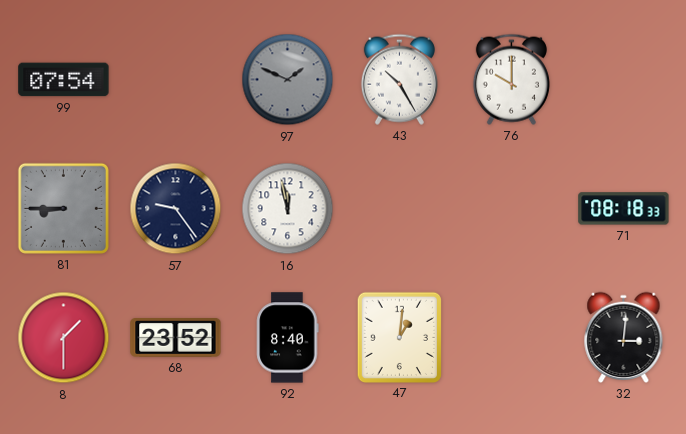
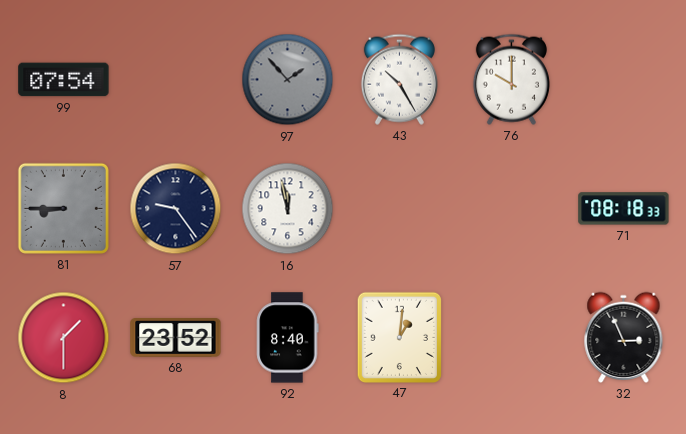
97: 1:49 -> 1:53 (288, 80)
32: 3:01 -> 2:56 (624, 337)
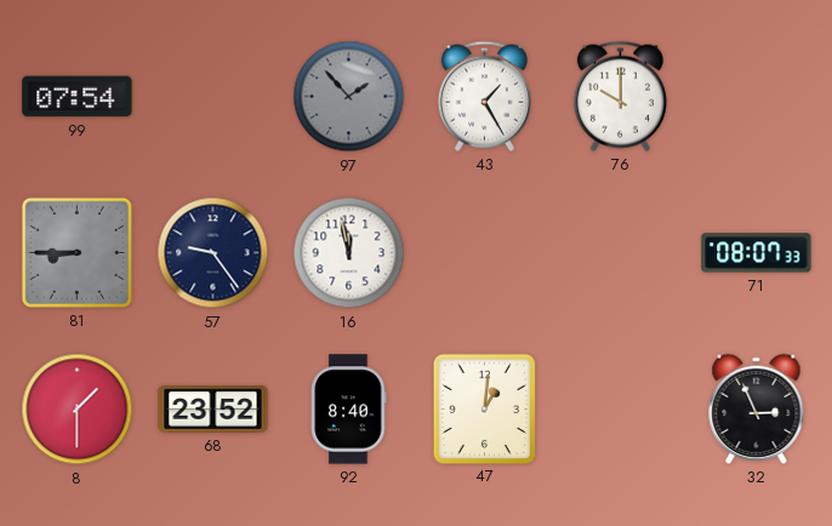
43: 10:25 -> 1:25 (484, 96)
71: 08:18 -> 08:07 (757, 253)
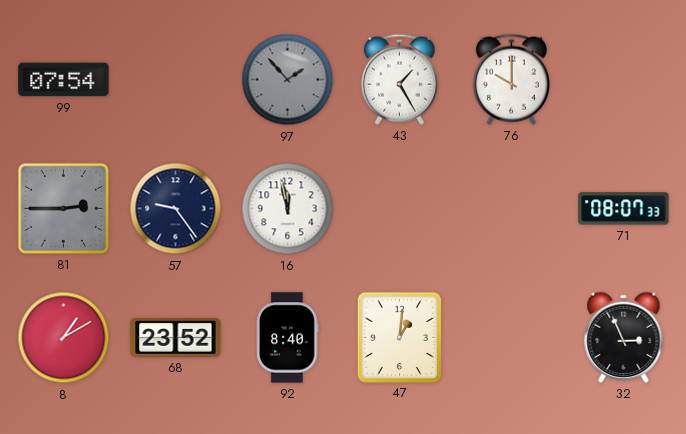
81: 8:45 -> 2:45 (63, 208)
8: 1:30 -> 1:10 (64, 338)
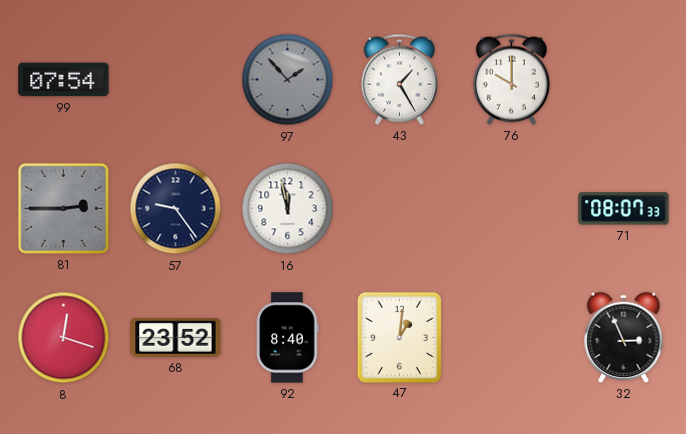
8: 1:10 -> 12:18 (64, 338)
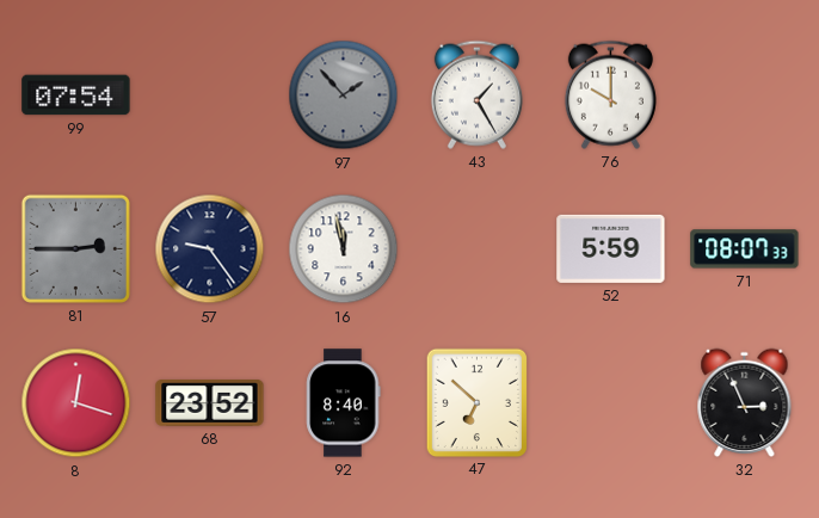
52: none -> 5:59 (611, 248)
47: 1:01 -> 6:52 (476, 402)
